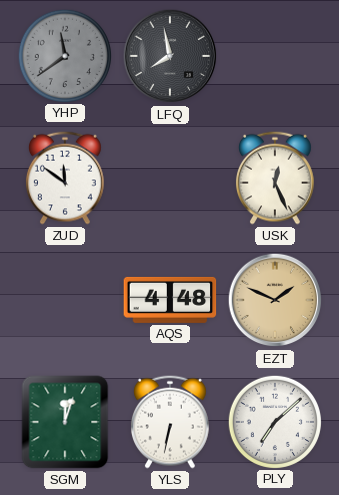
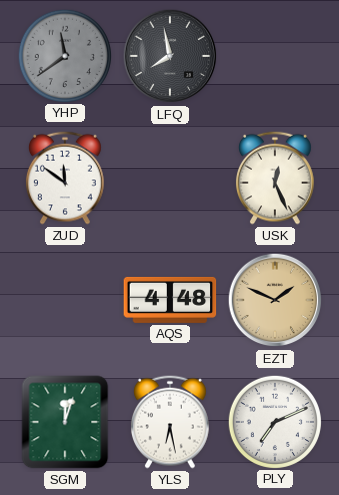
YLS: 6:32 -> 6:28 (170, 422)
PLY: 7:08 -> 7:11 (274, 421)
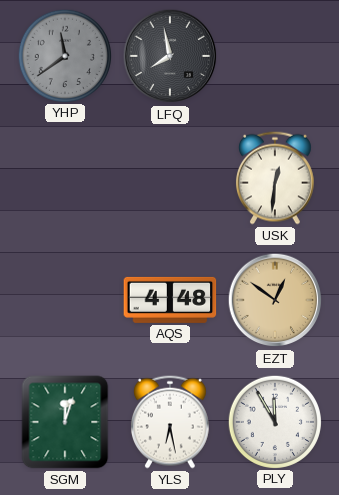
ZUD: 11:51 -> none (65, 178)
USK: 12:26 -> 12:31 (275, 178)
EZT: 1:49 -> 12:51 (275, 300)
PLY: 7:11 -> 11:55 (274, 421)
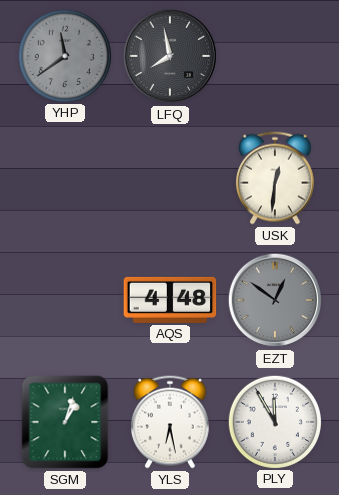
EZT dial: champagne -> grey (275, 300)
SGM: 12:03 -> 1:03 (65, 422)
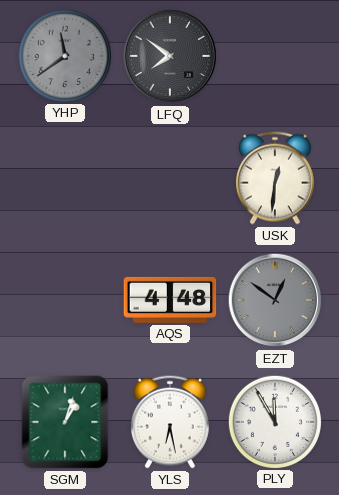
LFQ: 7:58 -> 7:51 (170, 56)
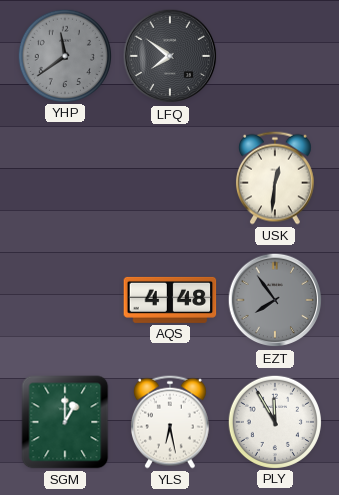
EZT: 12:51 -> 7:54 (275, 300)
SGM: 1:03 -> 1:00 (65, 422)
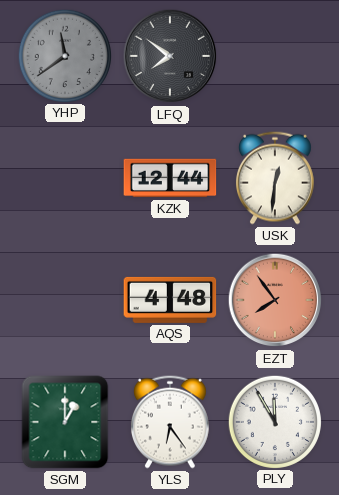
KZK: none -> 12:44 (170, 178)
EZT dial: grey -> salmon (275, 300)
YLS: 6:28 -> 6:24 (170, 422)
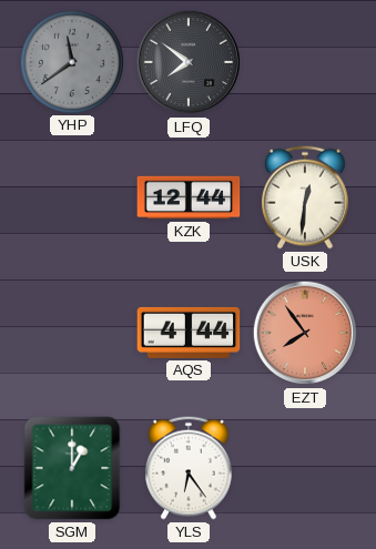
AQS: 4:48 -> 4:44 (189, 333)
PLY: 11:55 -> none (274, 421)
